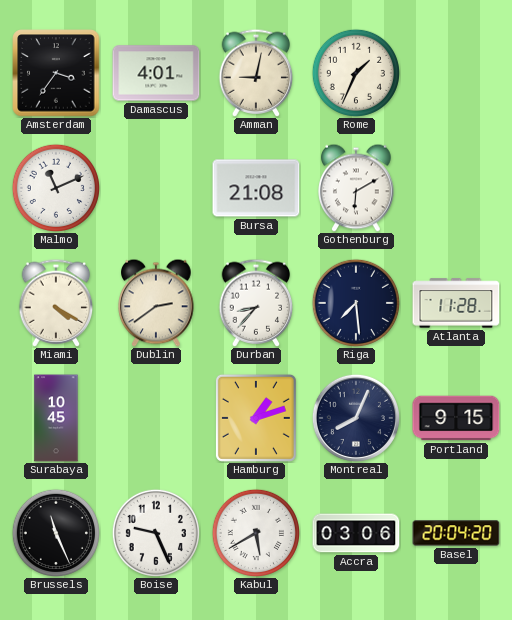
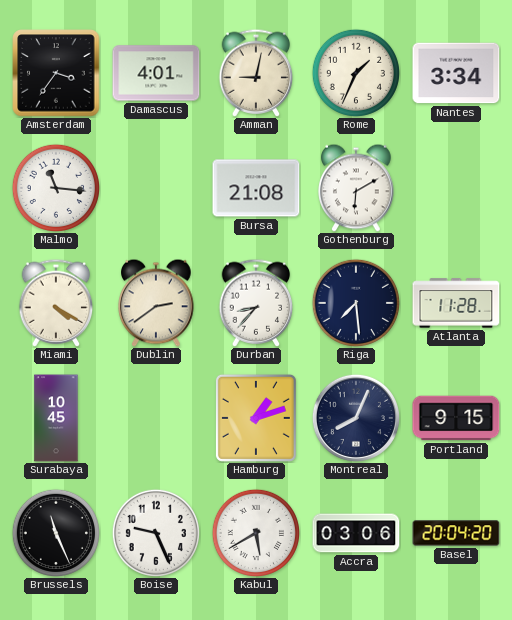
Nantes: none -> 3:34 (456, 73)
Malmo: 11:11 -> 11:16 (56, 188)
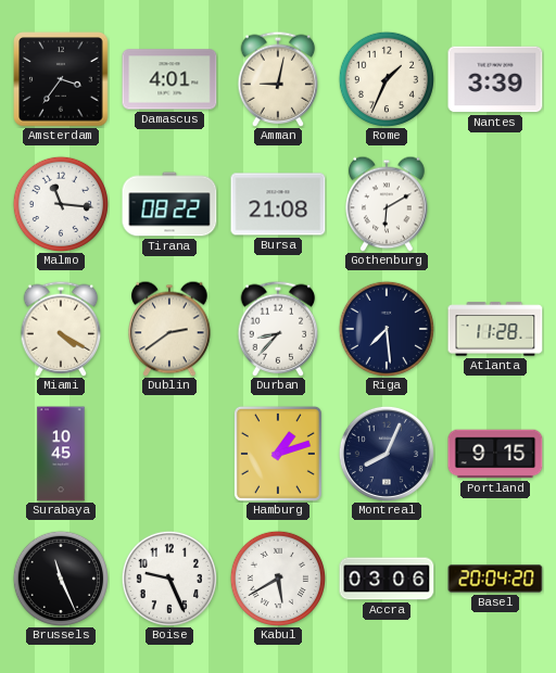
Nantes: 3:34 -> 3:39 (495, 79)
Tirana: none -> 08:22 (169, 204)
